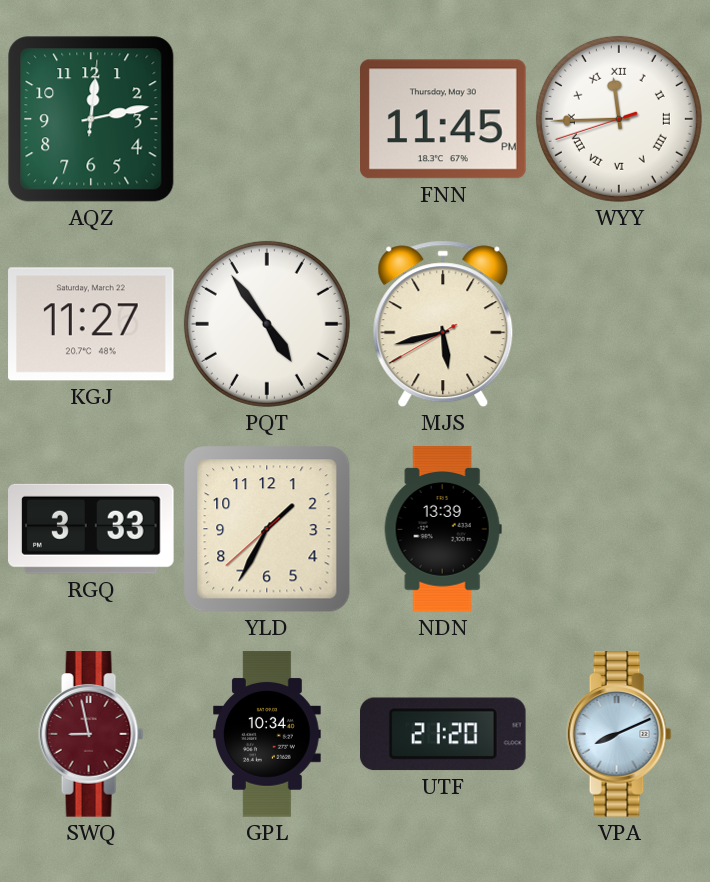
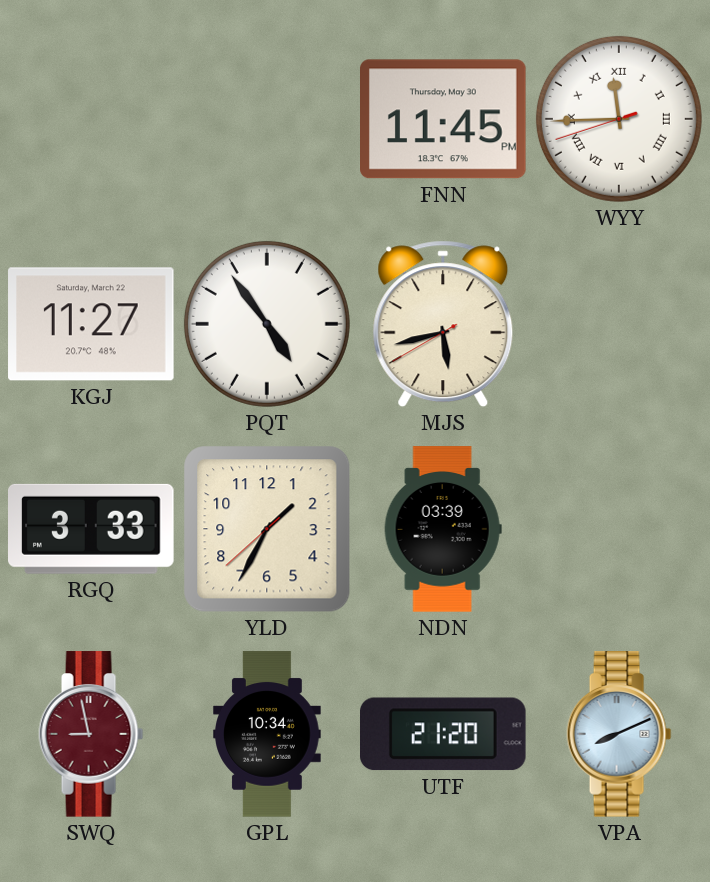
AQZ: 12:13 -> none (91, 119)
NDN: 13:39 -> 03:39 (443, 529)
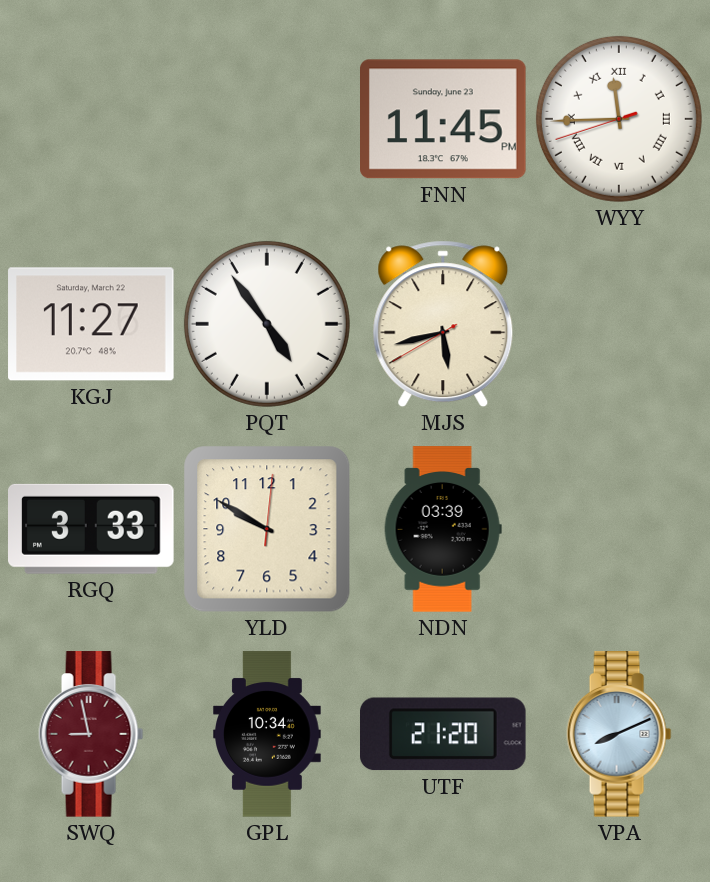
FNN date: Thursday, May 30 -> Sunday, June 23 (444, 119)
YLD: 1:34 -> 9:50 (267, 529)
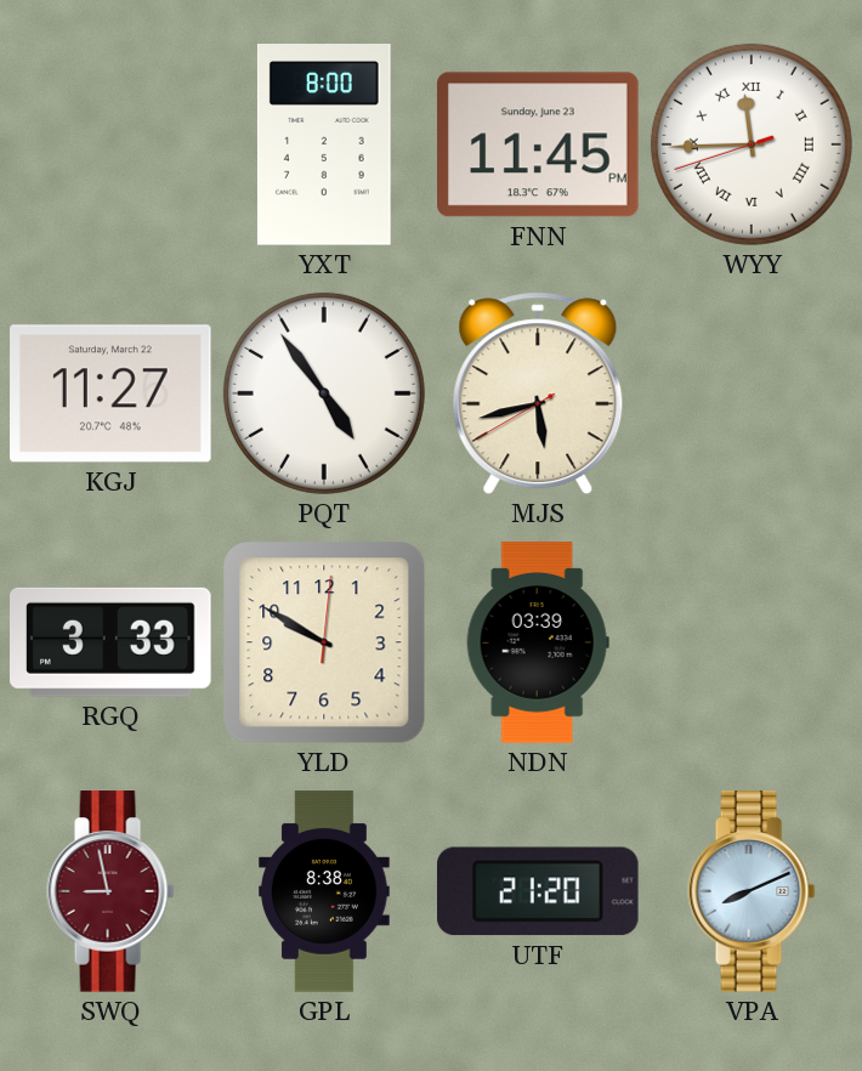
YXT: none -> 8:00 (324, 146)
GPL: 10:34 -> 8:38 (325, 891)
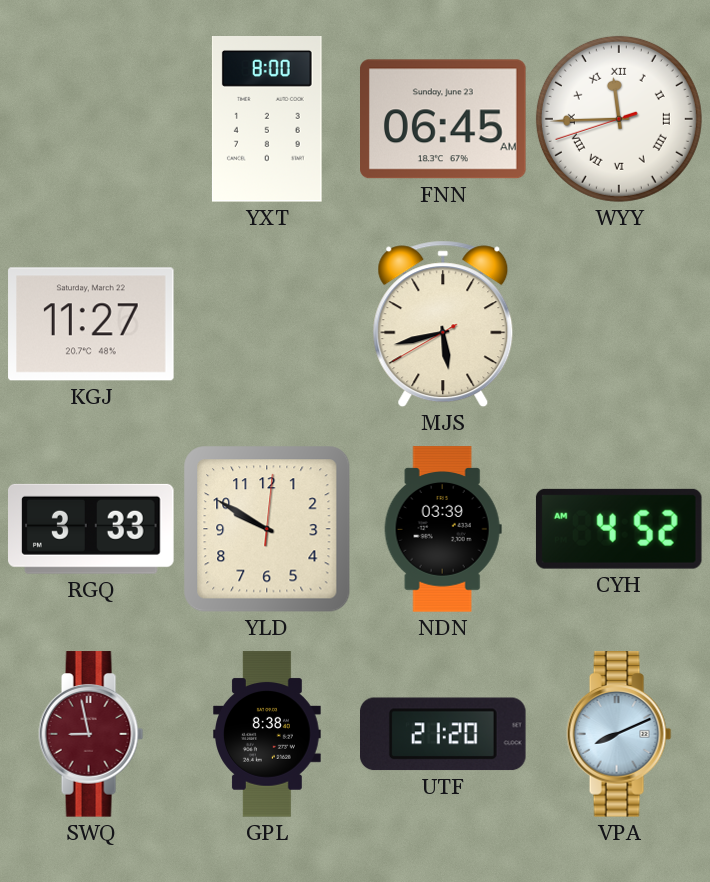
FNN: 11:45 -> 06:45 (444, 119)
PQT: 4:54 -> none (324, 393)
CYH: none -> 4:52 (619, 529)
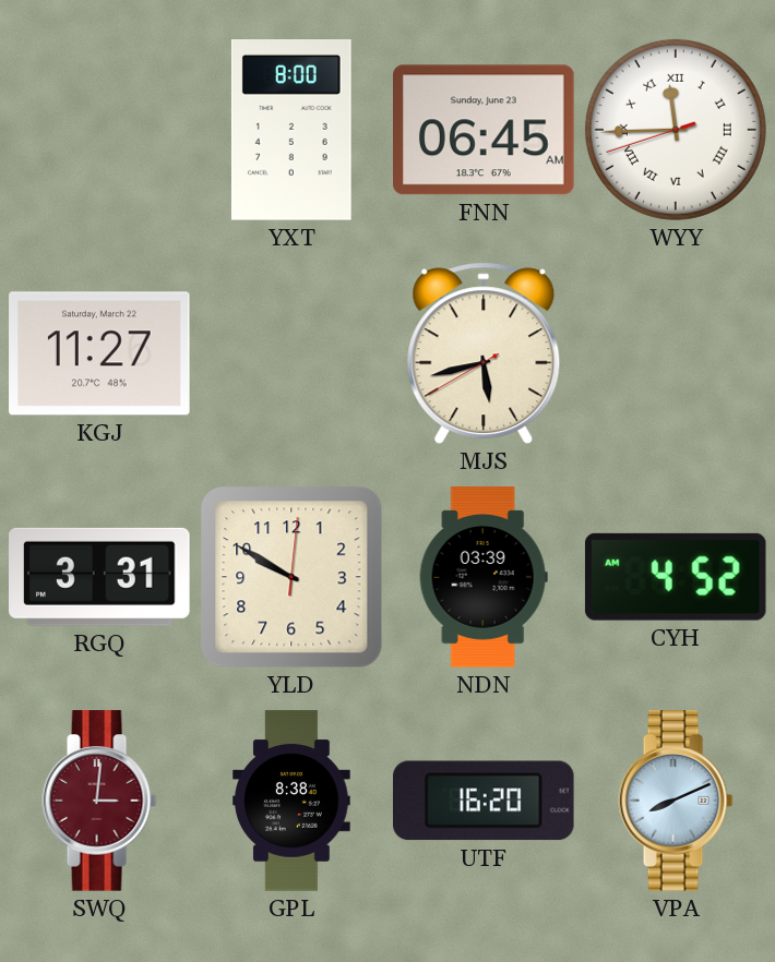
RGQ: 3:33 -> 3:31 (100, 577)
SWQ: 8:58 -> 3:01 (99, 801)
UTF: 21:20 -> 16:20 (485, 801)
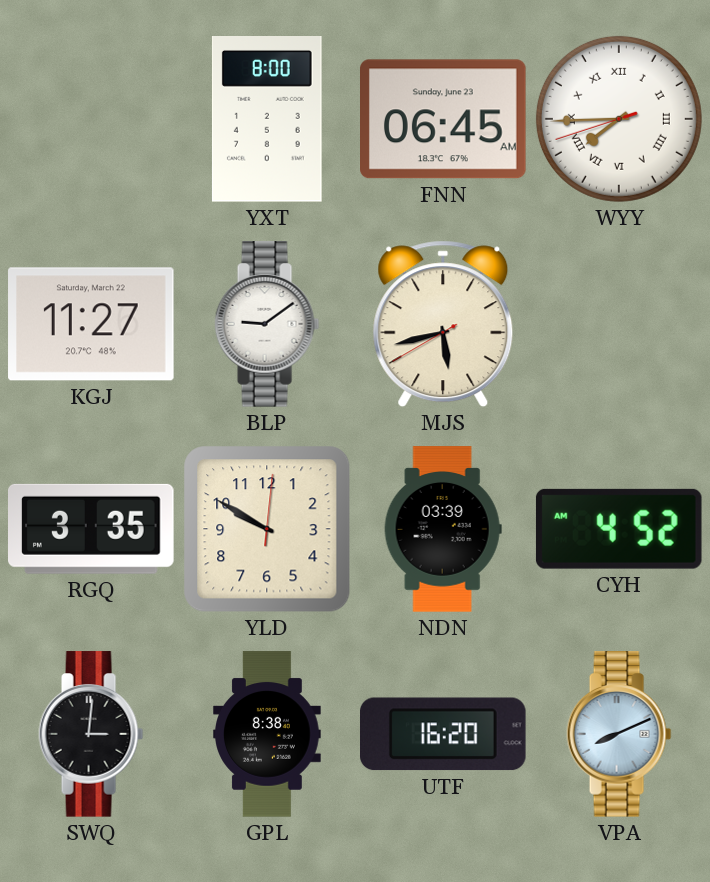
WYY: 11:44 -> 7:44 (619, 119)
BLP: none -> 9:09 (267, 324)
RGQ: 3:31 -> 3:35 (92, 529)
SWQ dial: burgundy -> black (91, 734)
